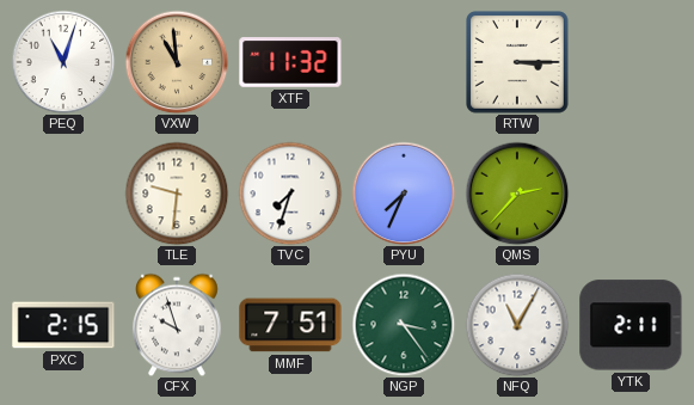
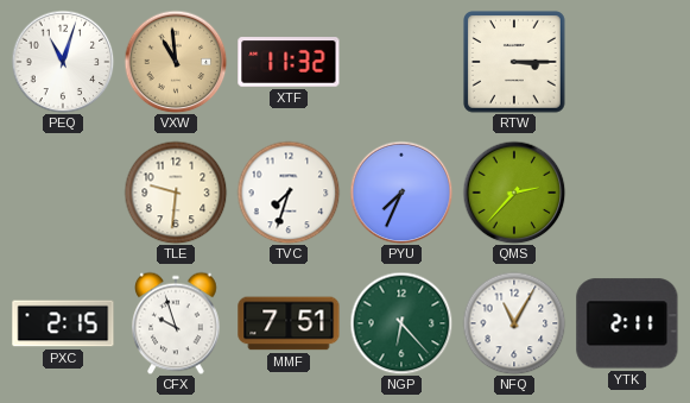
NGP: 3:24 -> 6:23 (401, 323)
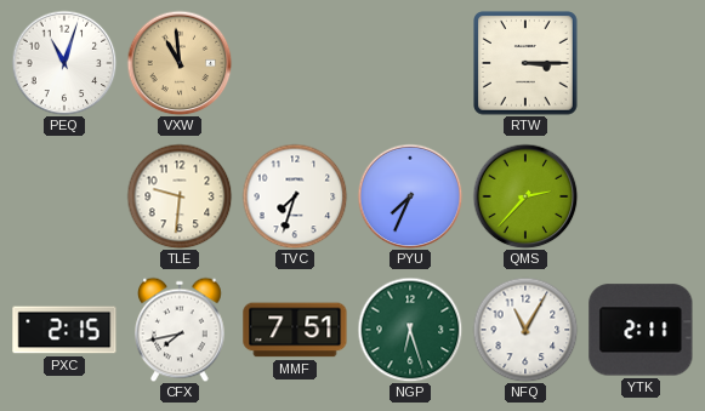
XTF: 11:32 -> none (289, 62)
CFX: 9:57 -> 7:43 (180, 330)
NGP: 6:23 -> 6:27 (410, 330)
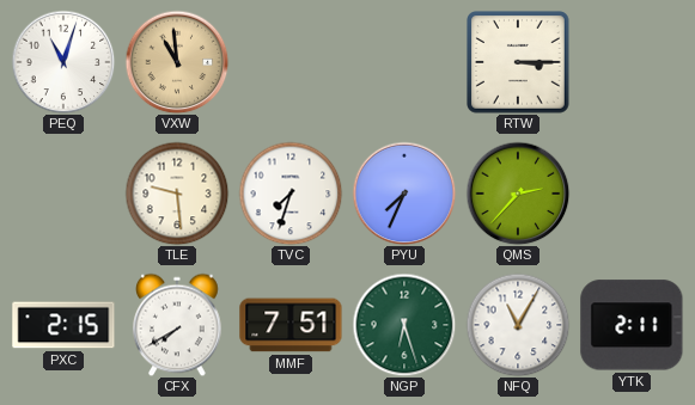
TLE: 9:31 -> 9:29 (177, 194)
CFX: 7:43 -> 7:40 (177, 325)
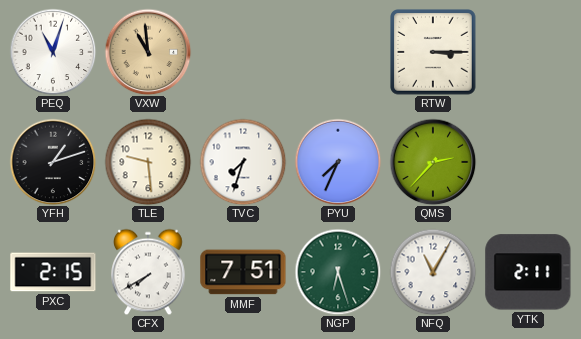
YFH: none -> 1:12 (53, 162)
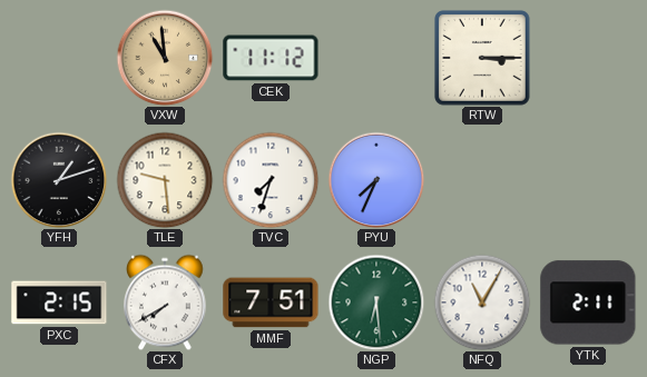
PEQ: 11:03 -> none (53, 52)
CEK: none -> 11:12 (271, 58)
QMS: 2:37 -> none (433, 162)
NGP: 6:27 -> 6:29 (376, 302)
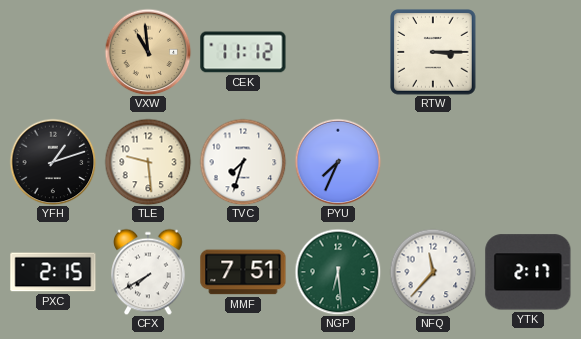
NFQ: 11:05 -> 11:37 (433, 272)
YTK: 2:11 -> 2:17 (528, 272)
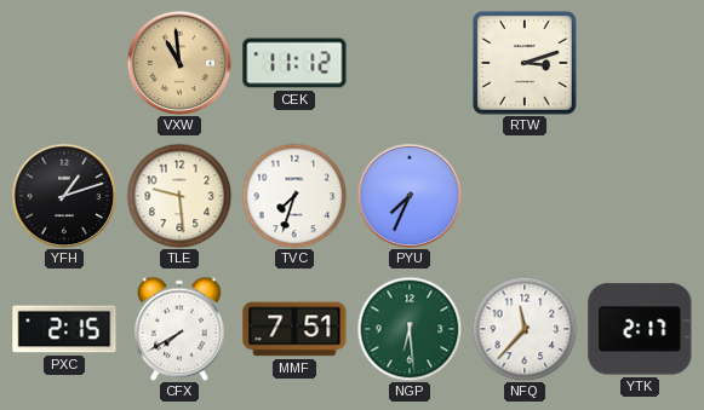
RTW: 3:15 -> 3:12 (525, 63)
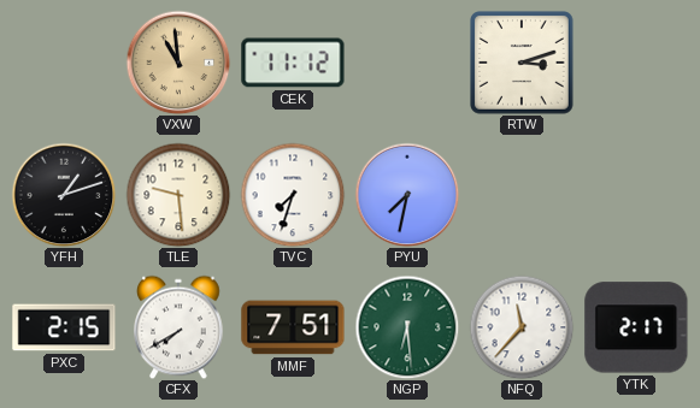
PYU: 7:34 -> 7:32 (407, 195)
